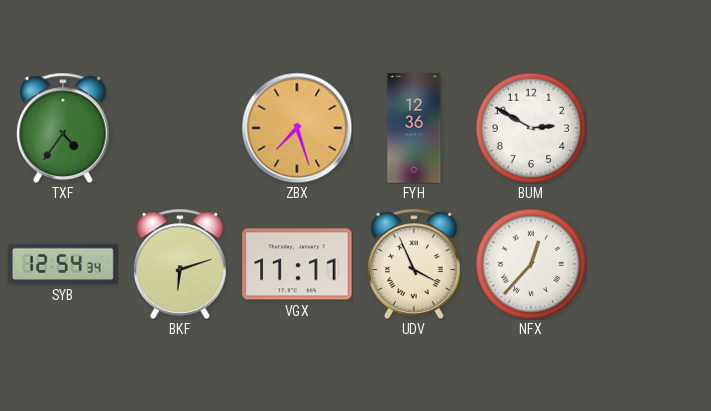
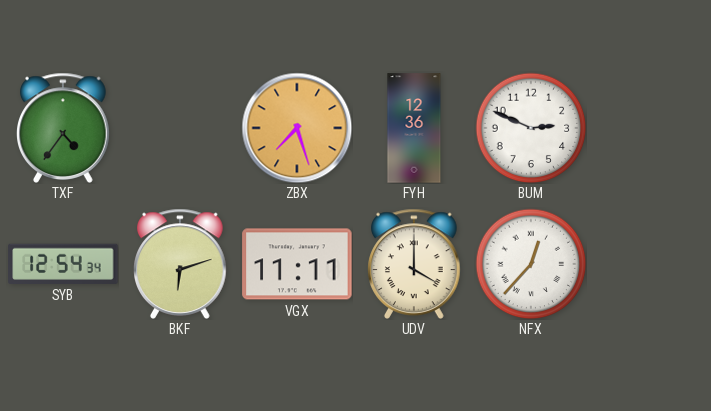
BUM: 2:50 -> 2:49 (531, 128)
UDV: 3:56 -> 4:00 (415, 264)
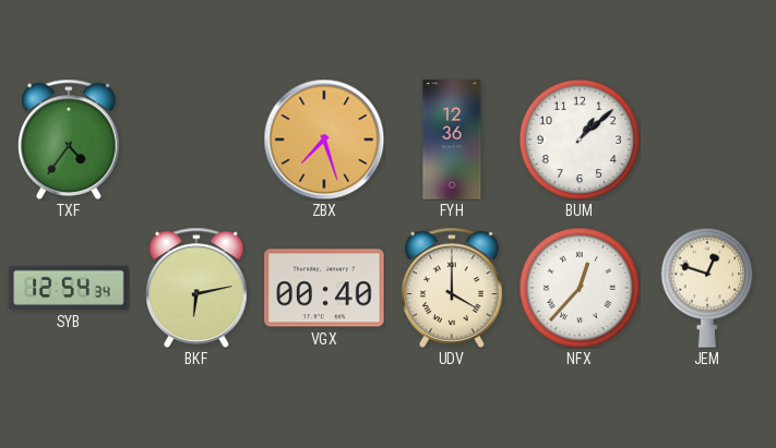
BUM: 2:49 -> 1:08 (580, 140)
BKF: 6:12 -> 6:13 (198, 288)
VGX: 11:11 -> 00:40 (324, 288)
JEM: none -> 12:48 (707, 288)
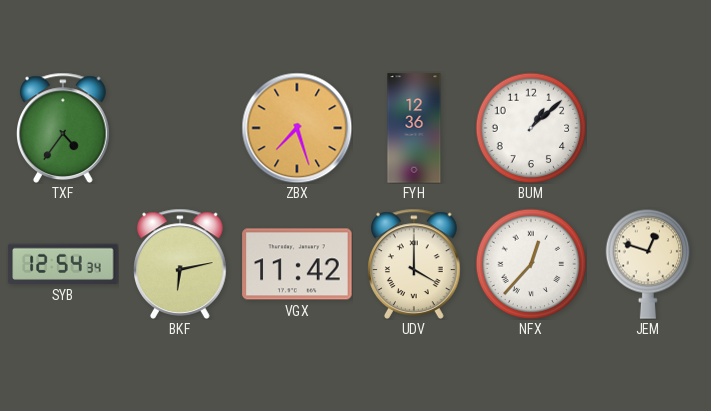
VGX: 00:40 -> 11:42 (297, 264)
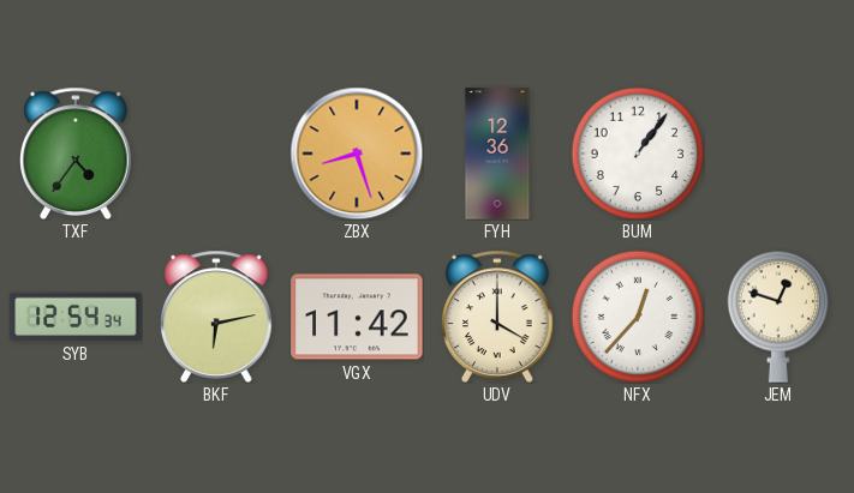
ZBX: 7:27 -> 8:27 (357, 154)
BUM: 1:08 -> 1:06 (638, 154)
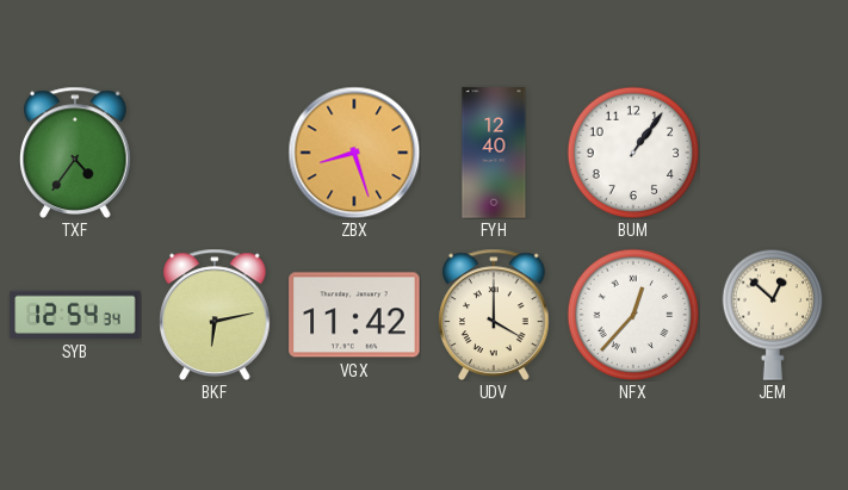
FYH: 12:36 -> 12:40 (494, 153)
JEM: 12:48 -> 12:52 (773, 315)
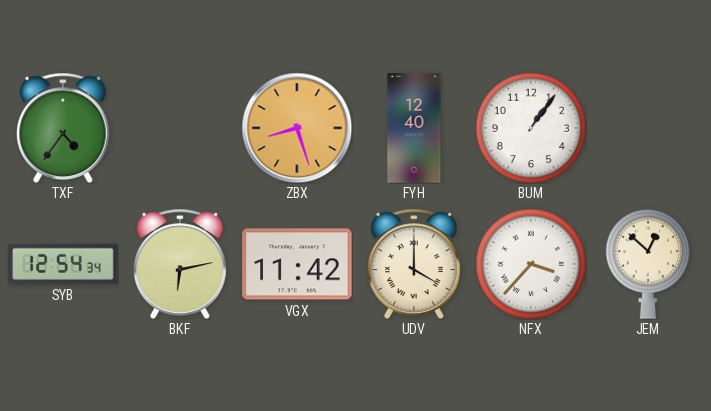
NFX: 12:37 -> 3:37 (531, 264)
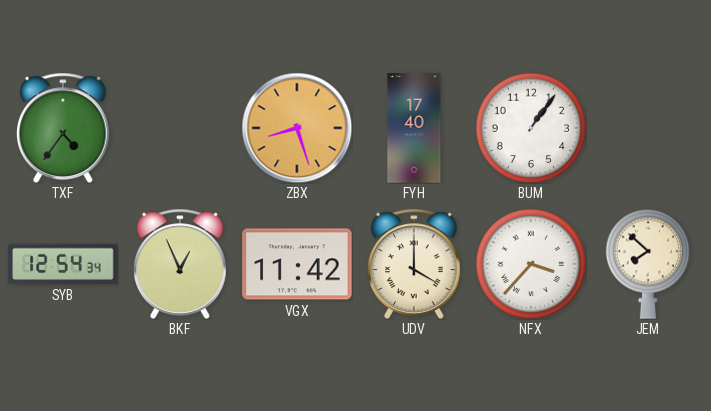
FYH: 12:40 -> 17:40 (414, 128)
BKF: 6:13 -> 12:56 (181, 264)
JEM: 12:52 -> 7:52 (648, 264)
